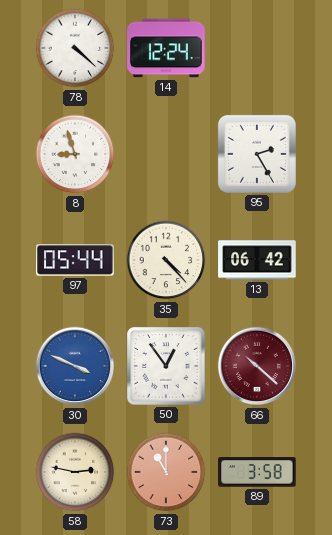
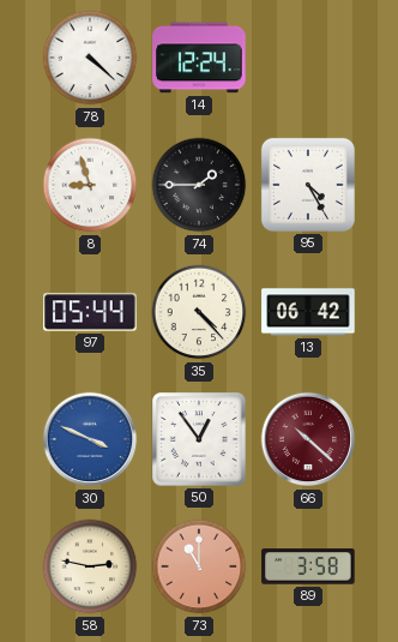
74: none -> 1:45 (199, 185)
95: 2:25 -> 4:25 (308, 185)
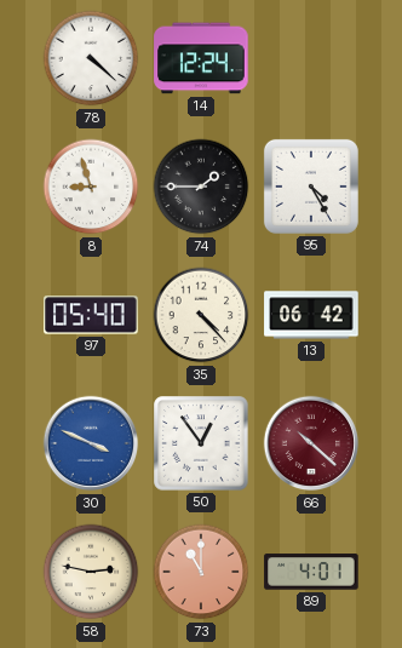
97: 05:44 -> 05:40 (91, 315)
89: 3:58 -> 4:01 (311, 572)
